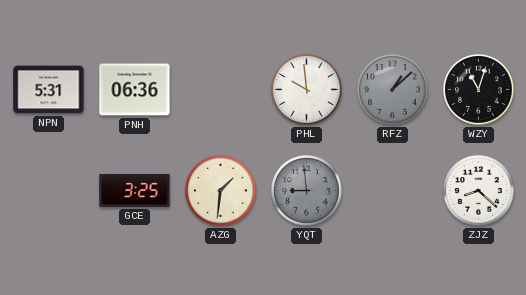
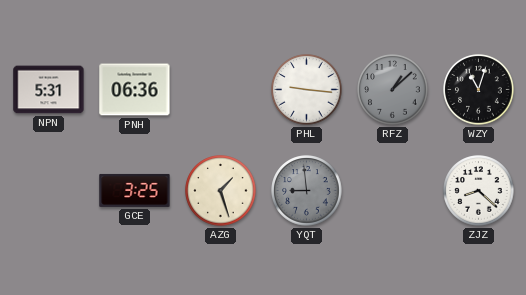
PHL: 9:59 -> 9:16 (307, 90)
AZG: 1:31 -> 1:27 (221, 191)
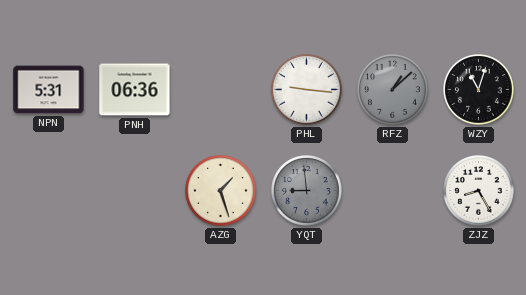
GCE: 3:25 -> none (135, 190)
ZJZ: 8:22 -> 8:25 (479, 191)
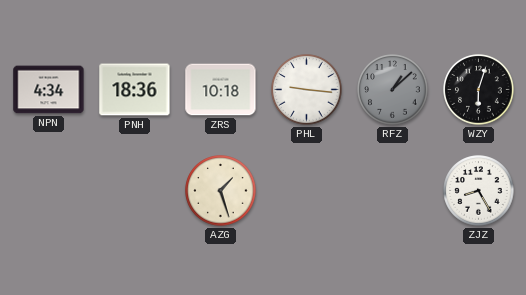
NPN: 5:31 -> 4:34 (49, 90)
PNH: 06:36 -> 18:36 (135, 90)
ZRS: none -> 10:18 (221, 90)
WZY: 11:03 -> 6:03 (479, 90)
YQT: 8:59 -> none (307, 191)
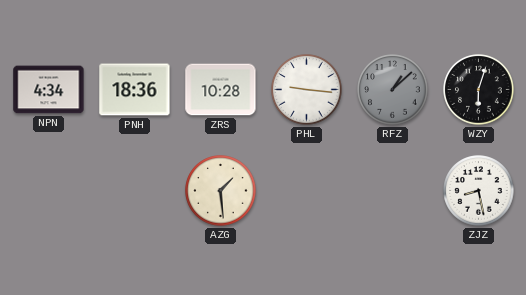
ZRS: 10:18 -> 10:28 (221, 90)
AZG: 1:27 -> 1:29 (221, 191)
ZJZ: 8:25 -> 8:28 (479, 191)
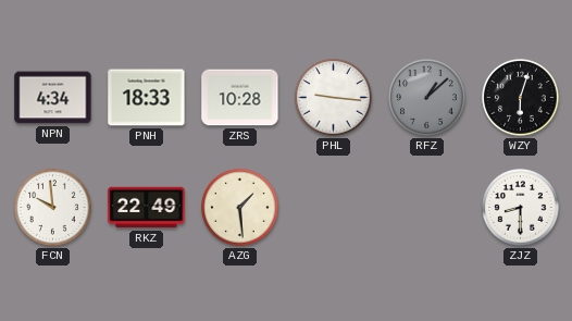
PNH: 18:36 -> 18:33 (147, 98)
FCN: none -> 9:59 (53, 208)
RKZ: none -> 22:49 (147, 208)
ZJZ: 8:28 -> 8:30 (521, 208)
